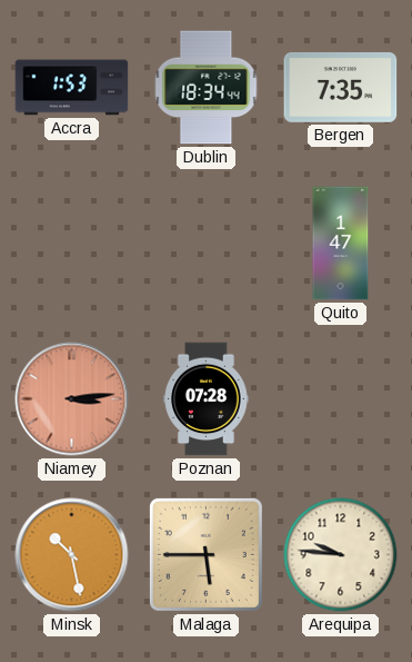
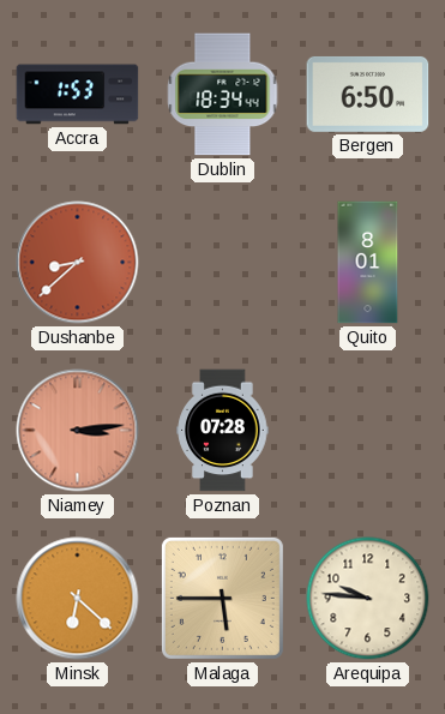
Bergen: 7:35 -> 6:50 (368, 94)
Dushanbe: none -> 8:38 (78, 263)
Quito: 1:47 -> 8:01 (368, 263)
Minsk: 10:28 -> 6:22 (78, 599)
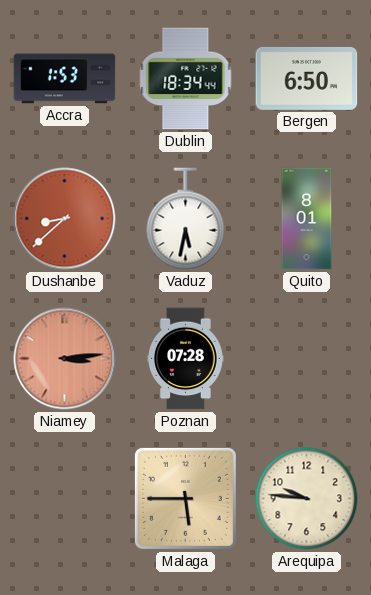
Vaduz: none -> 5:32 (186, 219)
Minsk: 6:22 -> none (78, 599)
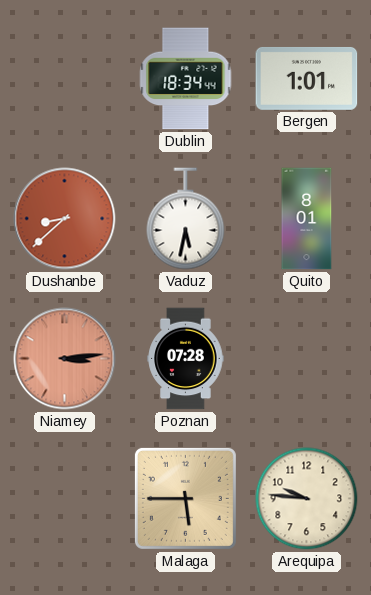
Accra: 1:53 -> none (65, 79)
Bergen: 6:50 -> 1:01 (307, 78)
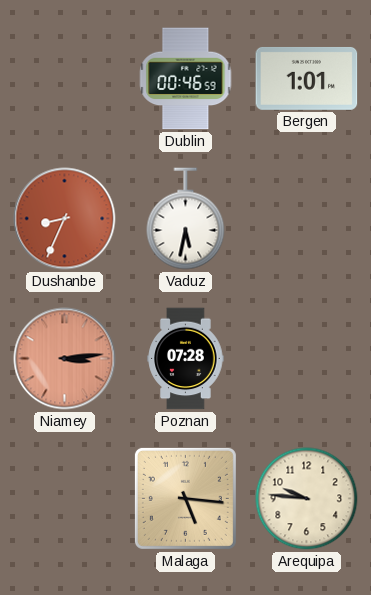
Dublin: 18:34 -> 00:46 (186, 79)
Dushanbe: 8:38 -> 8:34 (65, 219)
Quito: 8:01 -> none (307, 219)
Malaga: 5:45 -> 5:16 (185, 498)
